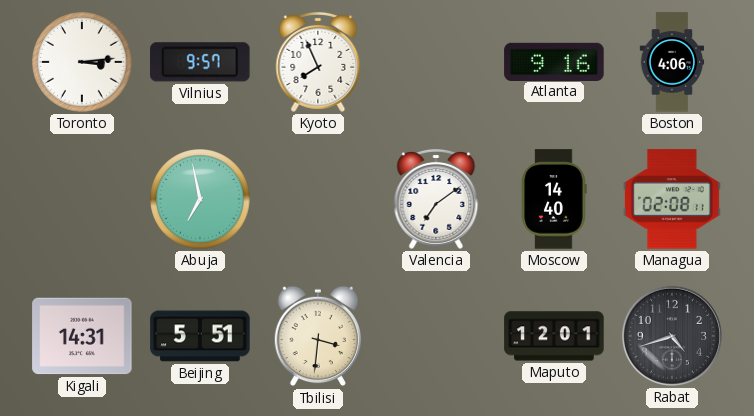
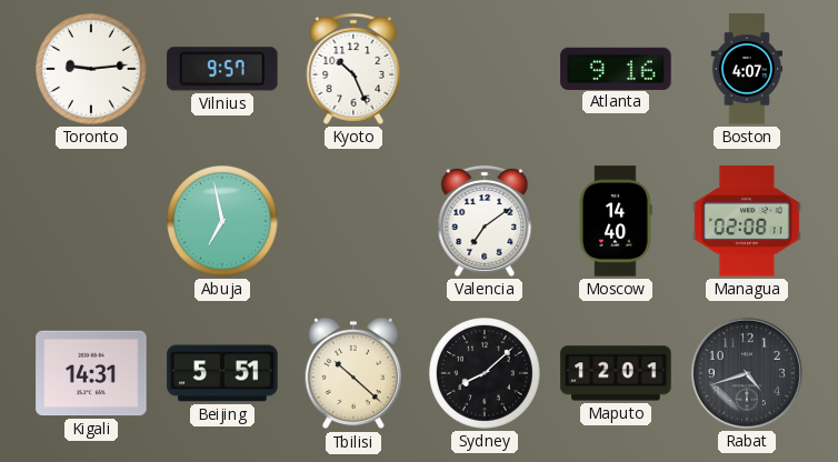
Toronto: 3:14 -> 9:14 (92, 70)
Kyoto: 7:56 -> 10:26 (353, 69)
Boston: 4:06 -> 4:07 (747, 69)
Tbilisi: 3:31 -> 10:22 (352, 373)
Sydney: none -> 8:08 (486, 374)
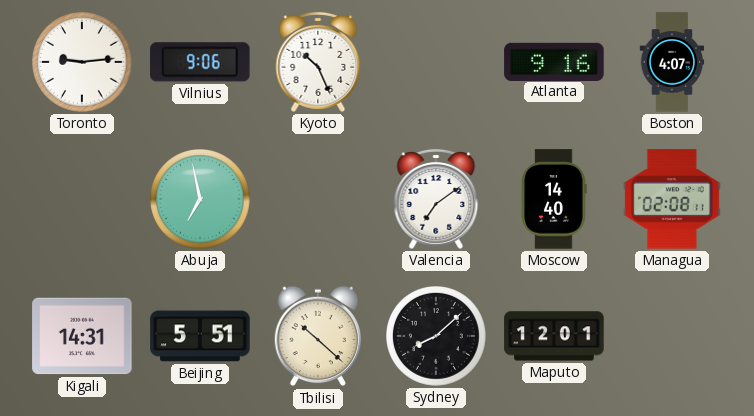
Vilnius: 9:57 -> 9:06 (200, 62)
Rabat: 4:42 -> none (747, 373)
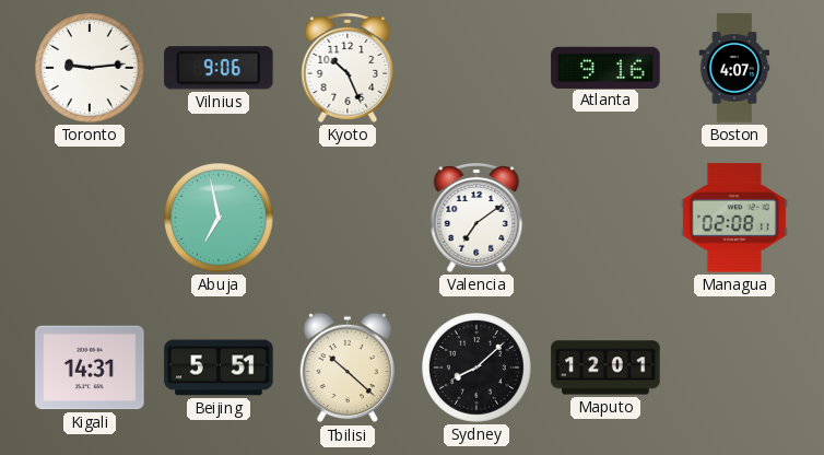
Moscow: 14:40 -> none (554, 199)
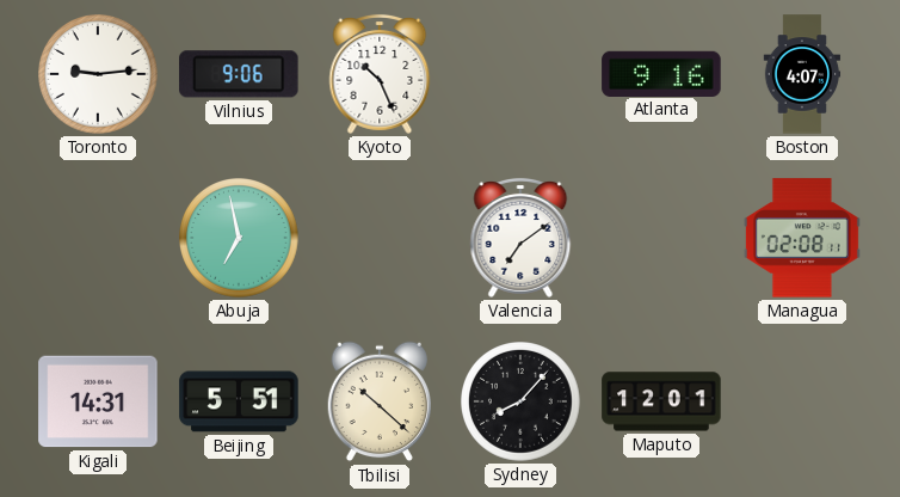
Sydney: 8:08 -> 8:07 (522, 403)
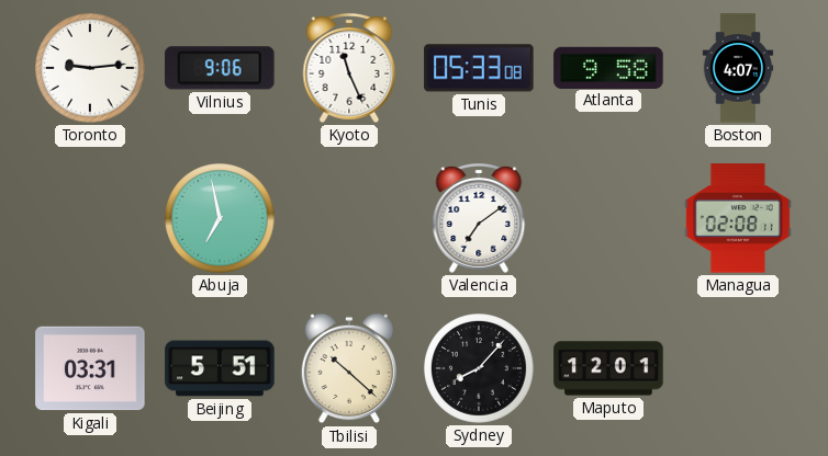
Kyoto: 10:26 -> 11:26 (349, 68)
Tunis: none -> 05:33 (479, 68)
Atlanta: 9:16 -> 9:58 (608, 67)
Kigali: 14:31 -> 03:31 (90, 368)
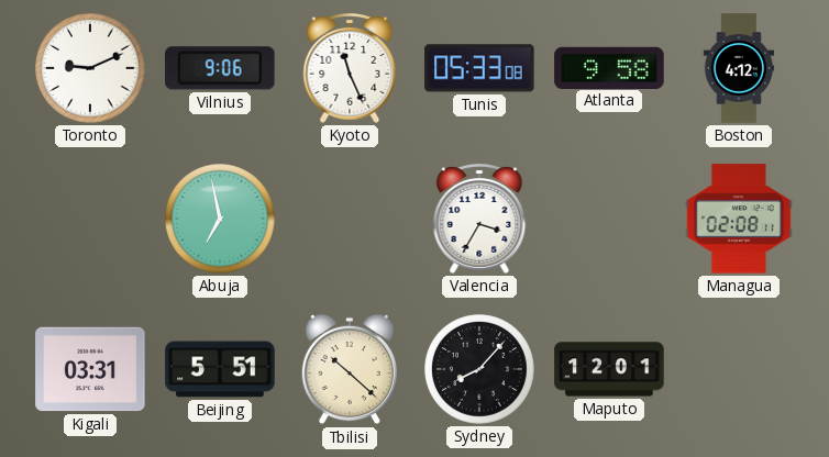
Toronto: 9:14 -> 9:11 (91, 69)
Boston: 4:07 -> 4:12 (739, 68)
Valencia: 7:09 -> 3:35 (479, 219)
